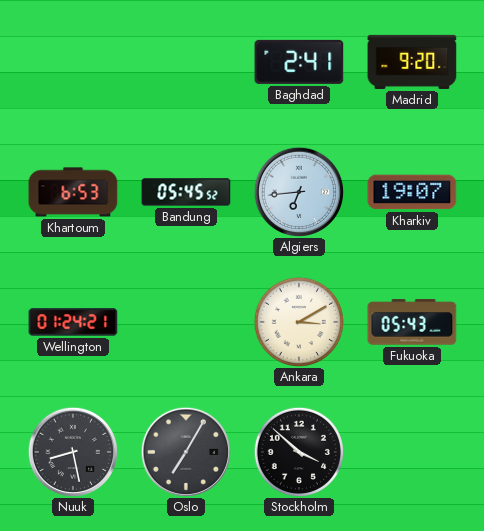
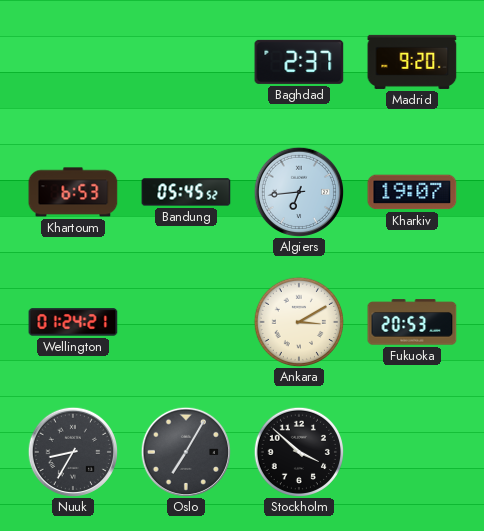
Baghdad: 2:41 -> 2:37 (299, 62)
Fukuoka: 05:43 -> 20:53 (412, 322)
Nuuk: 8:28 -> 8:35 (72, 451)
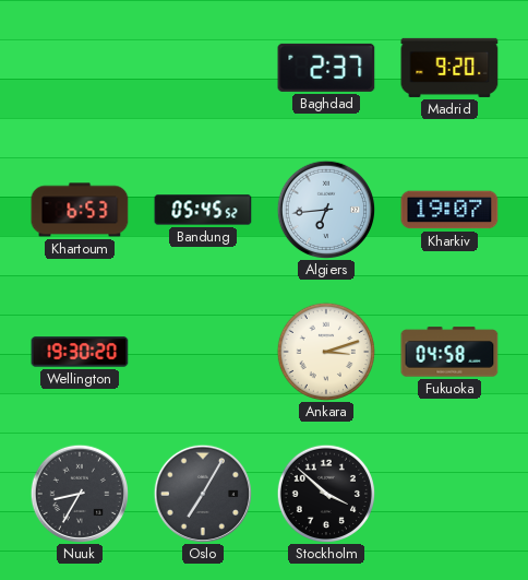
Wellington: 01:24 -> 19:30 (80, 352)
Ankara: 3:10 -> 3:12 (325, 351)
Fukuoka: 20:53 -> 04:58 (449, 352)
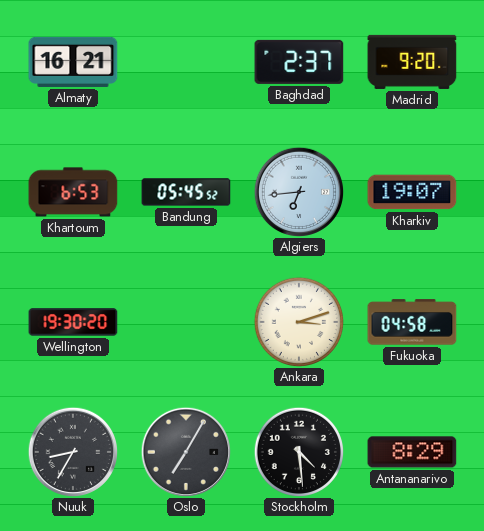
Almaty: none -> 16:21 (73, 62)
Stockholm: 3:52 -> 4:29 (298, 451)
Antananarivo: none -> 8:29 (412, 452)
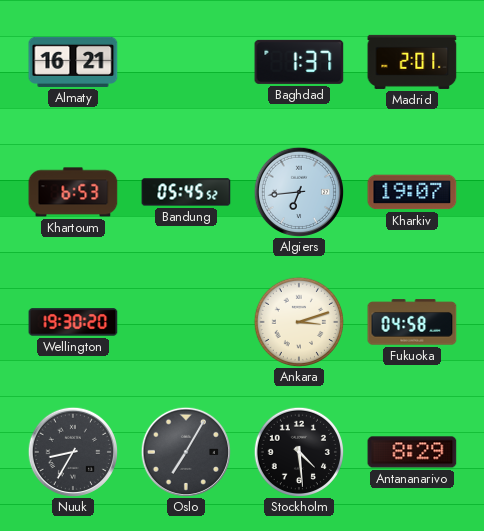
Baghdad: 2:37 -> 1:37 (299, 62)
Madrid: 9:20 -> 2:01 (412, 62)
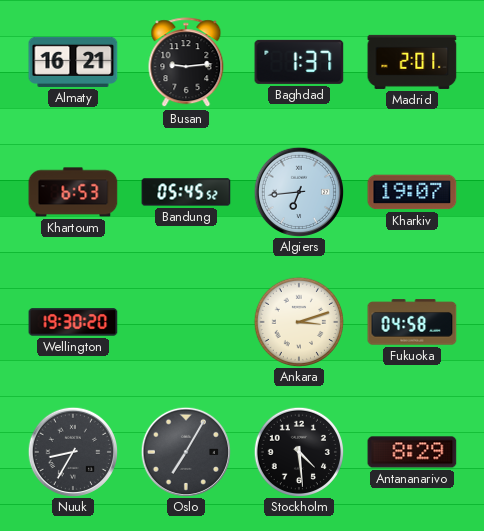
Busan: none -> 9:14 (186, 63)
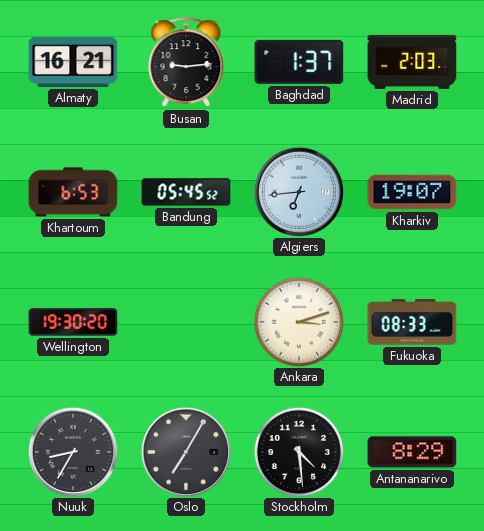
Madrid: 2:01 -> 2:03 (412, 62)
Fukuoka: 04:58 -> 08:33 (412, 322)
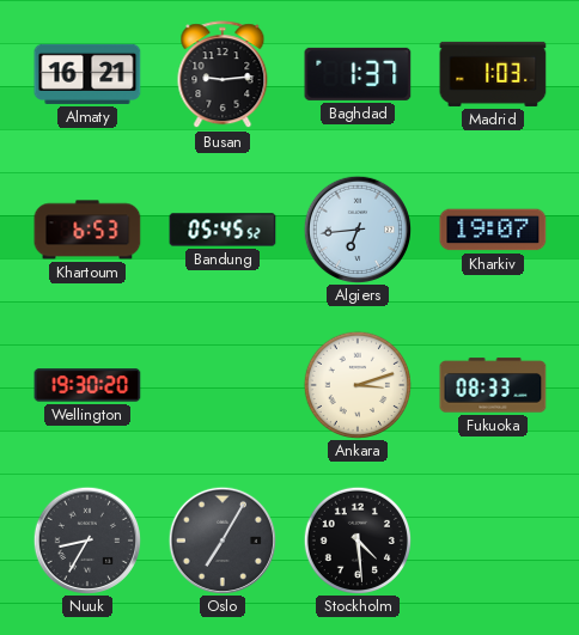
Madrid: 2:03 -> 1:03 (493, 74)
Antananarivo: 8:29 -> none (412, 452)
